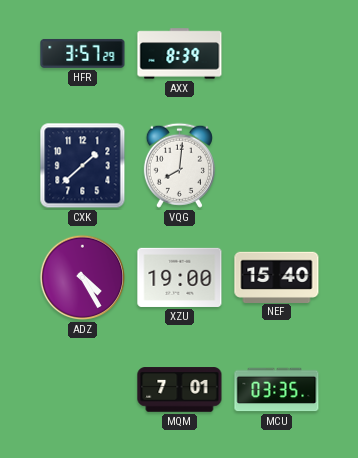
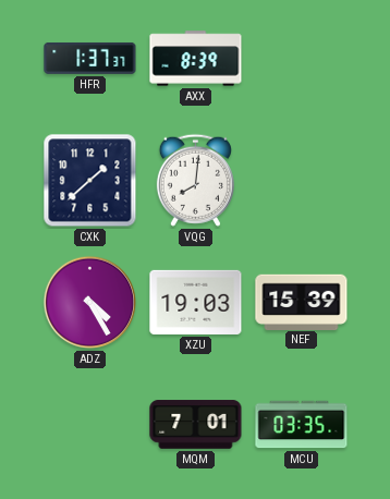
HFR: 3:57 -> 1:37 (90, 58)
XZU: 19:00 -> 19:03 (196, 302)
NEF: 15:40 -> 15:39 (302, 302)
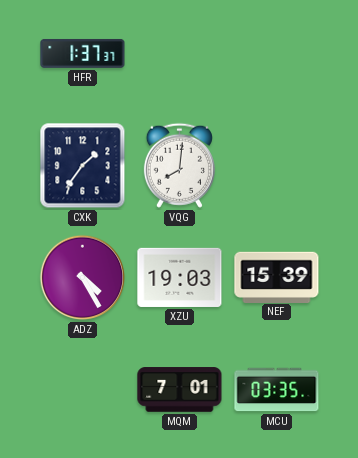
AXX: 8:39 -> none (196, 59)
CXK: 1:38 -> 1:36 (83, 166)
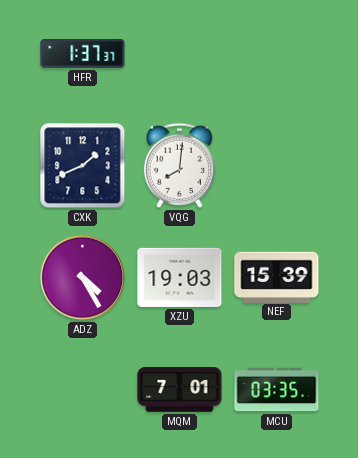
CXK: 1:36 -> 1:41 (83, 166)
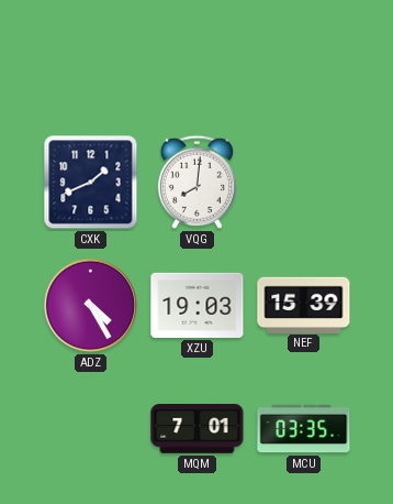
HFR: 1:37 -> none (83, 53)
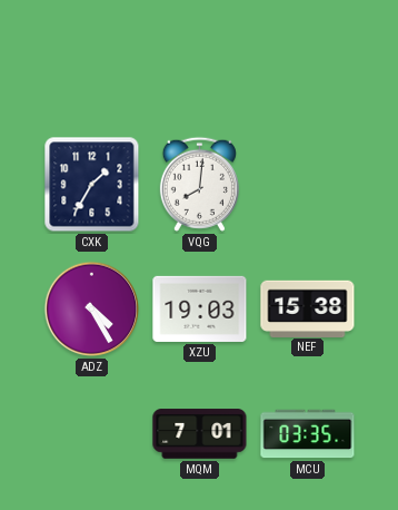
CXK: 1:41 -> 1:35 (92, 185)
NEF: 15:39 -> 15:38 (308, 308)
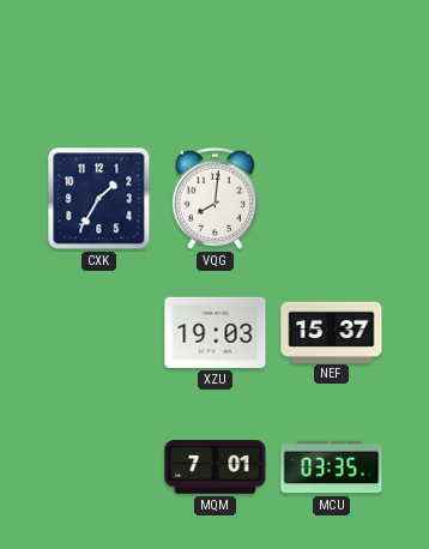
ADZ: 4:25 -> none (92, 310)
NEF: 15:38 -> 15:37 (332, 332)
